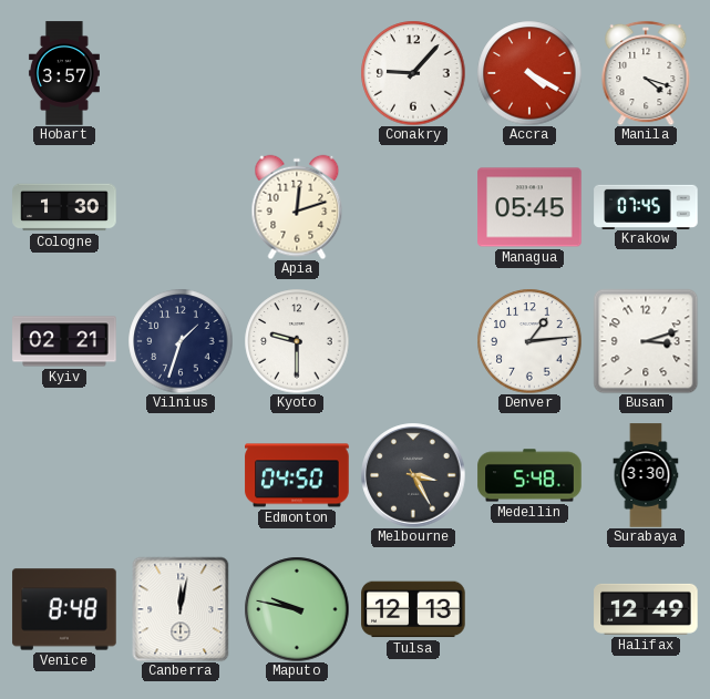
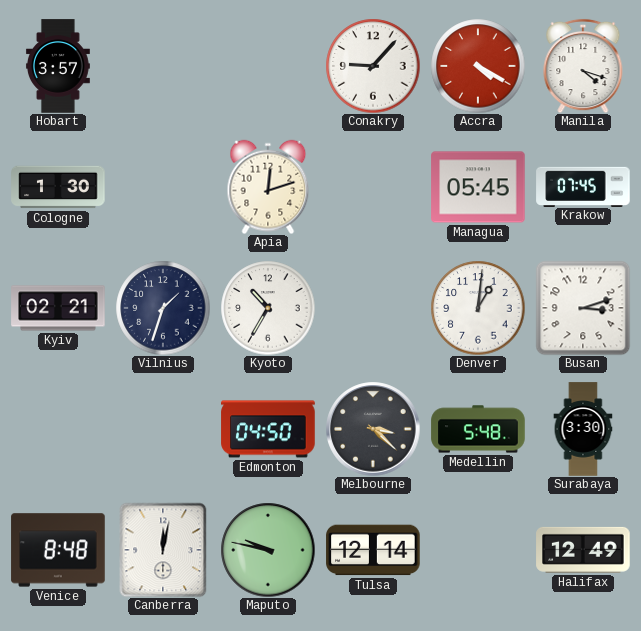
Kyoto: 9:30 -> 10:35 (268, 308)
Denver: 1:14 -> 1:01 (478, 308)
Melbourne: 3:25 -> 3:22 (373, 429)
Tulsa: 12:13 -> 12:14 (373, 550)
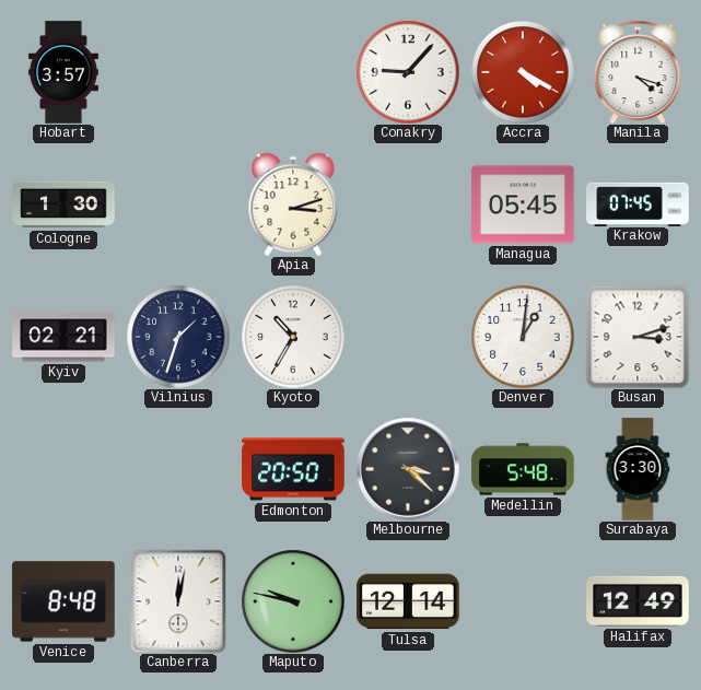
Apia: 12:12 -> 3:12 (293, 204)
Edmonton: 04:50 -> 20:50 (293, 469)
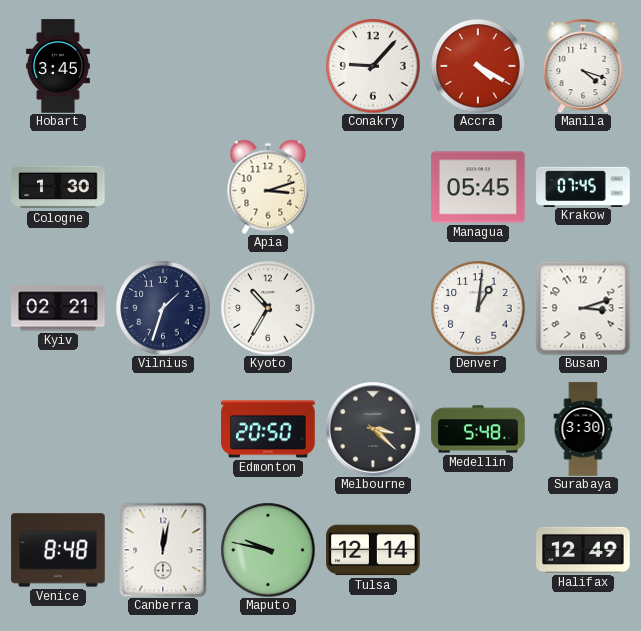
Hobart: 3:57 -> 3:45 (58, 66)
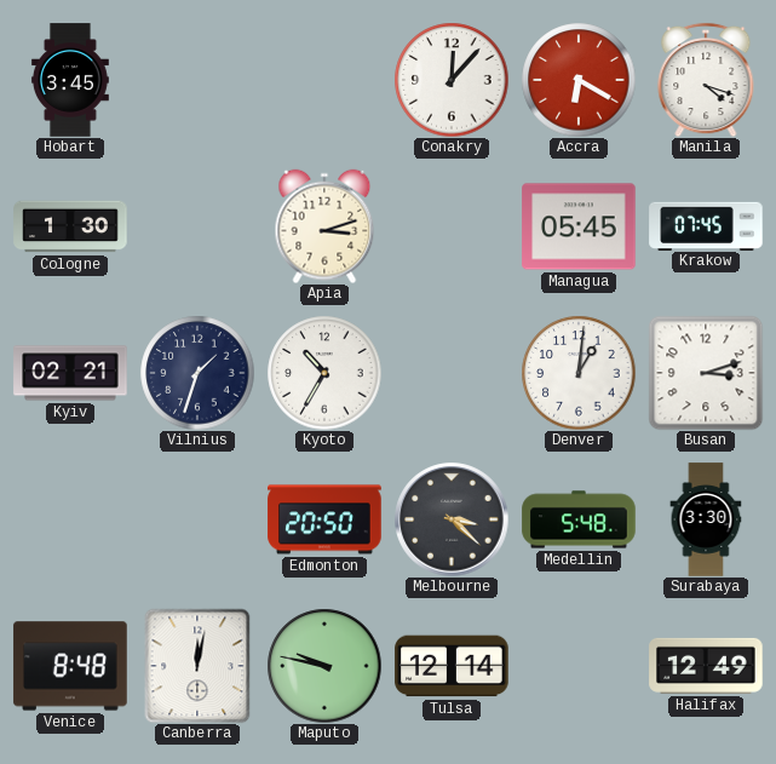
Conakry: 9:07 -> 12:07 (452, 80)
Accra: 4:20 -> 6:20 (579, 80)
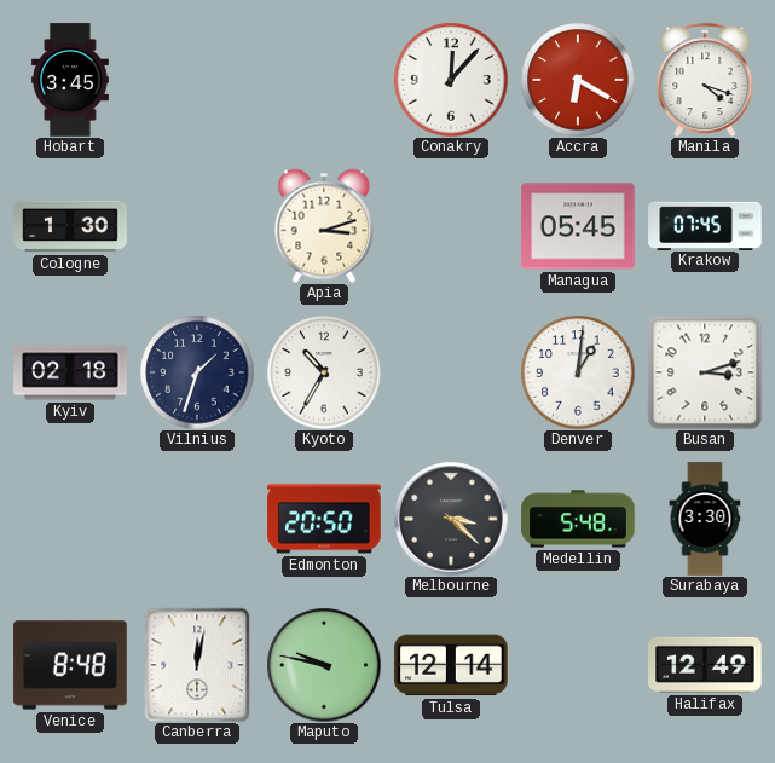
Kyiv: 02:21 -> 02:18 (70, 372)
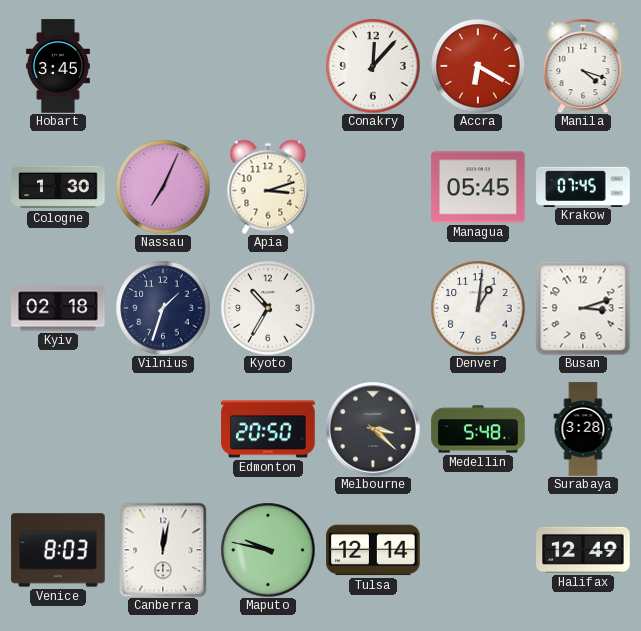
Nassau: none -> 7:04 (163, 187)
Surabaya: 3:30 -> 3:28 (583, 429)
Venice: 8:48 -> 8:03 (58, 550)
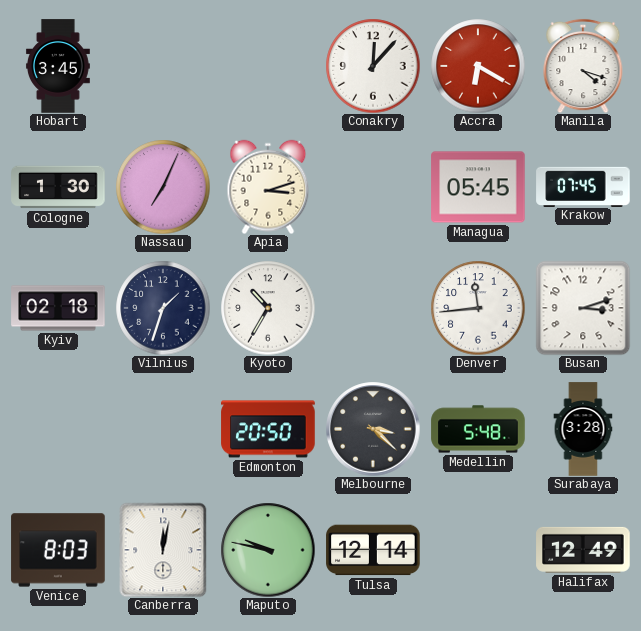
Denver: 1:01 -> 11:44 (478, 308)
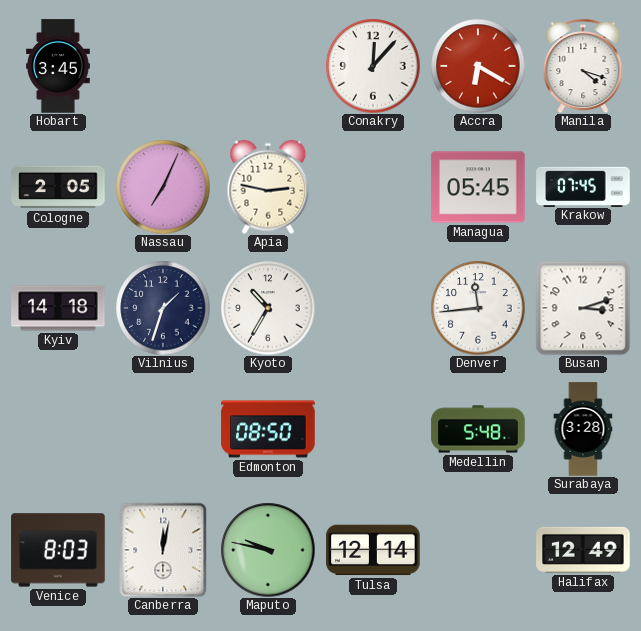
Cologne: 1:30 -> 2:05 (58, 187)
Apia: 3:12 -> 2:47 (268, 187)
Kyiv: 02:18 -> 14:18 (58, 308)
Edmonton: 20:50 -> 08:50 (268, 429)
Melbourne: 3:22 -> none (373, 429)
